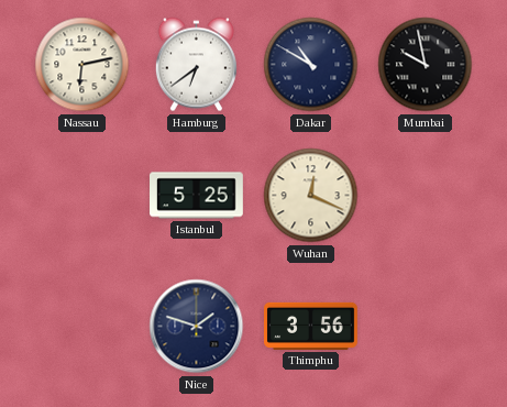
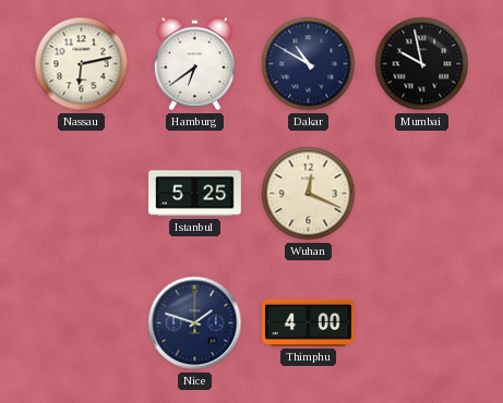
Thimphu: 3:56 -> 4:00 (309, 322)
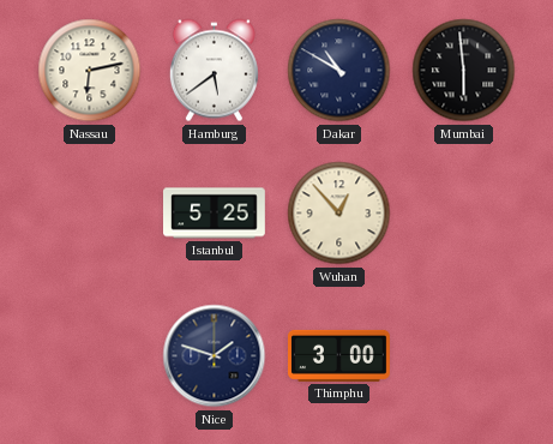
Hamburg: 6:39 -> 5:39 (214, 71)
Mumbai: 9:58 -> 5:59 (464, 71)
Wuhan: 12:19 -> 12:53 (339, 214)
Thimphu: 4:00 -> 3:00 (339, 355)
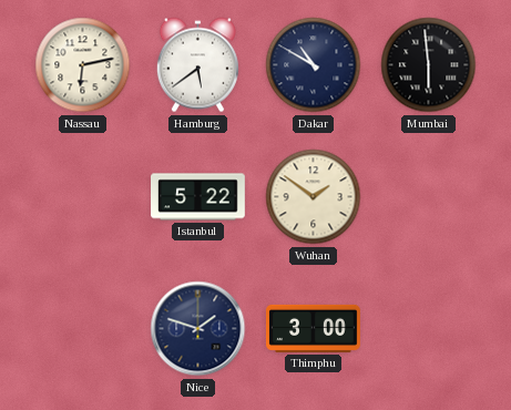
Istanbul: 5:25 -> 5:22 (198, 197)
Wuhan: 12:53 -> 1:51 (314, 197)
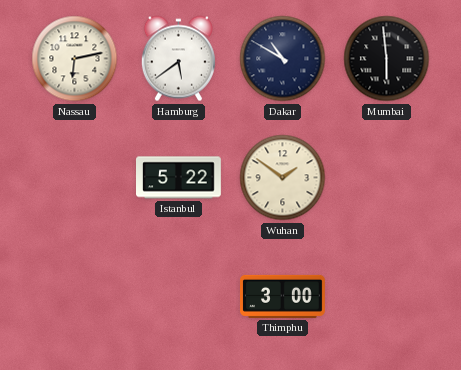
Nice: 1:48 -> none (198, 329)
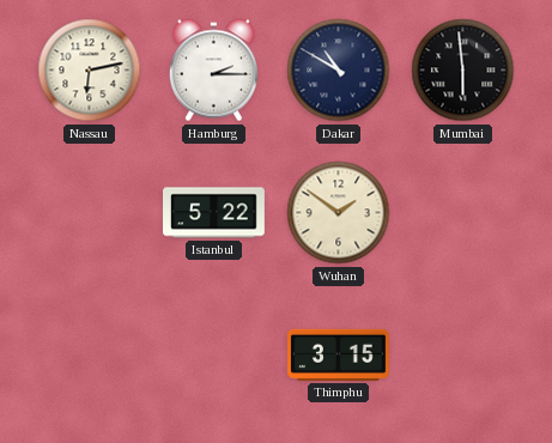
Hamburg: 5:39 -> 2:15 (213, 71)
Thimphu: 3:00 -> 3:15 (339, 354)
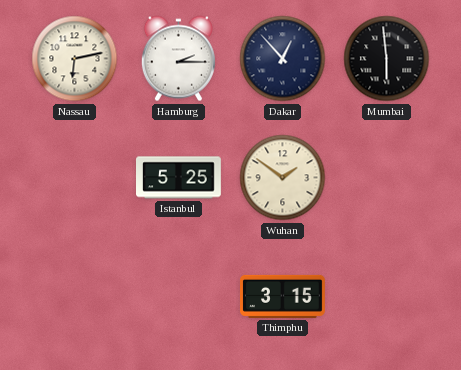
Dakar: 10:50 -> 12:53 (283, 59)
Istanbul: 5:22 -> 5:25 (179, 178)
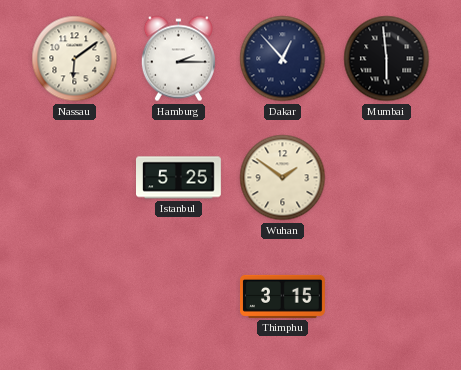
Nassau: 6:13 -> 6:09 (75, 59)
